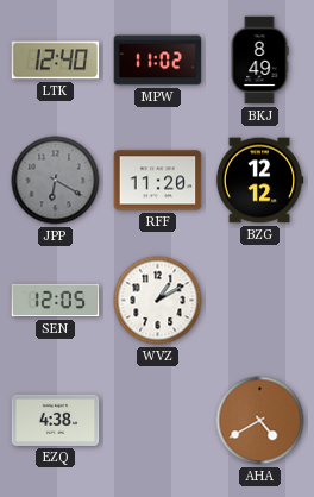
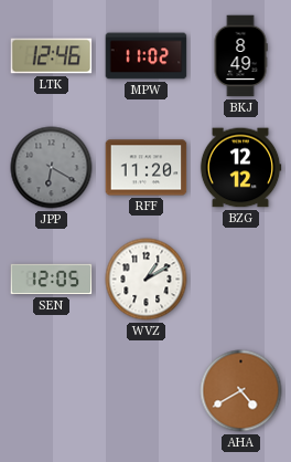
LTK: 12:40 -> 12:46 (52, 56)
EZQ: 4:38 -> none (56, 420)
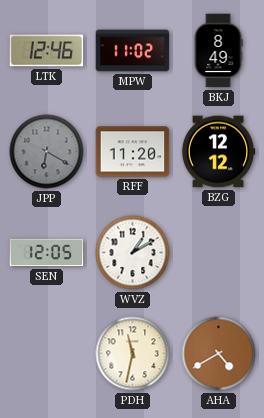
PDH: none -> 11:32 (133, 354)
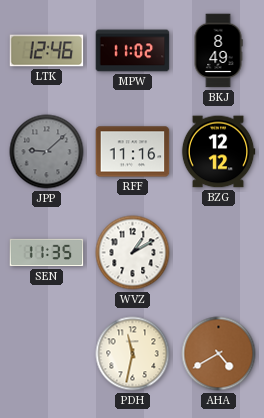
JPP: 6:20 -> 9:08 (47, 152)
RFF: 11:20 -> 11:16 (133, 152)
SEN: 12:05 -> 11:35 (47, 253)
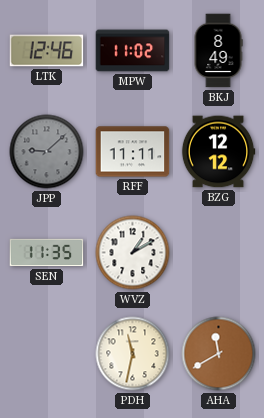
RFF: 11:16 -> 11:11 (133, 152)
AHA: 4:40 -> 11:40 (219, 354)
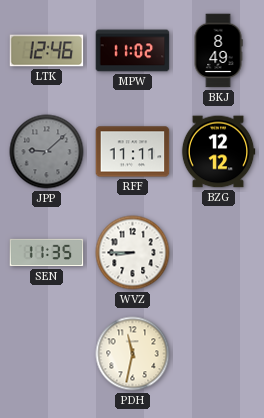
WVZ: 1:10 -> 8:45 (133, 253)
AHA: 11:40 -> none (219, 354)
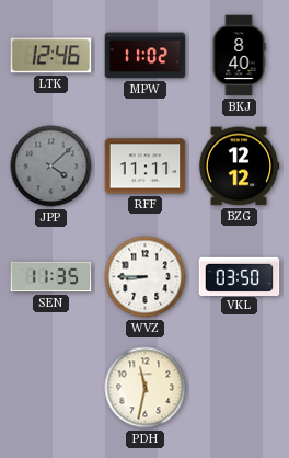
BKJ: 8:49 -> 8:40 (239, 56)
JPP: 9:08 -> 4:08 (51, 167)
VKL: none -> 03:50 (240, 276)
